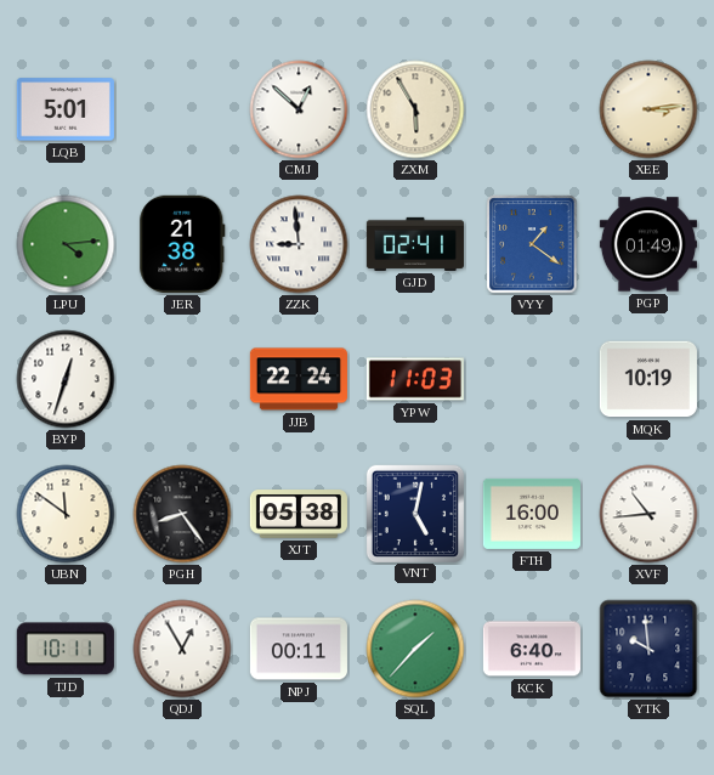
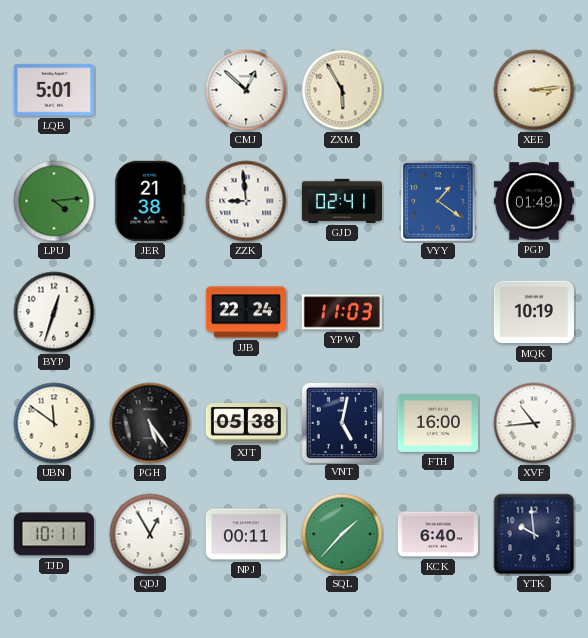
PGH: 8:24 -> 5:24 (150, 423)
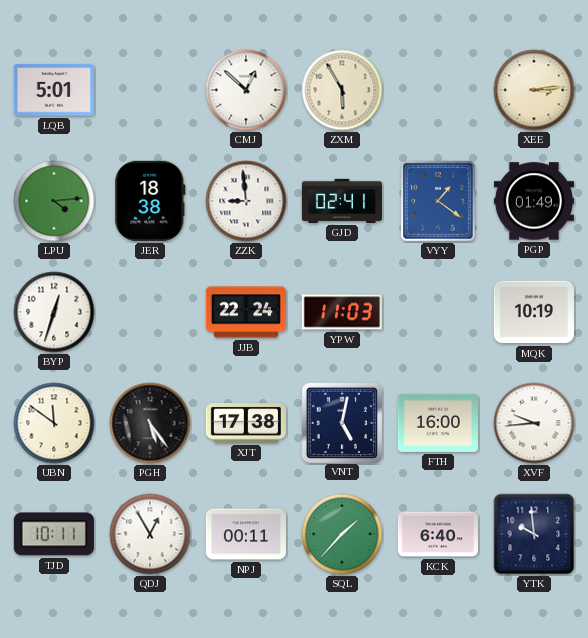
JER: 21:38 -> 18:38 (150, 201)
XJT: 05:38 -> 17:38 (246, 423)
XVF: 10:44 -> 9:44 (534, 423)
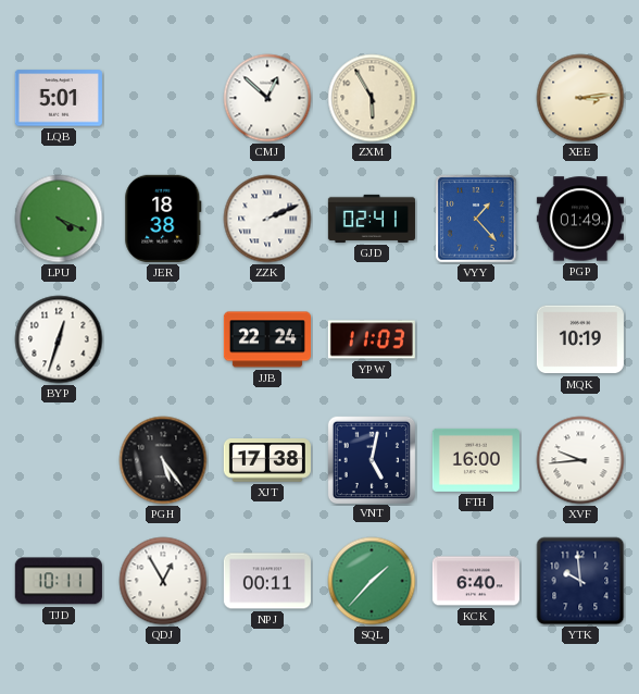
LPU: 4:14 -> 4:19 (59, 219)
ZZK: 8:59 -> 2:11 (267, 219)
VYY: 1:21 -> 1:23 (476, 219)
UBN: 11:51 -> none (54, 423)
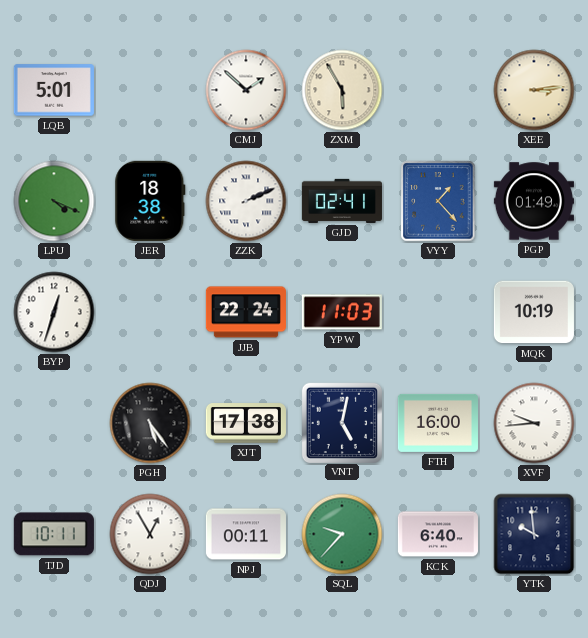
CMJ: 12:52 -> 1:52 (246, 90)
SQL: 1:37 -> 9:37 (342, 534)
